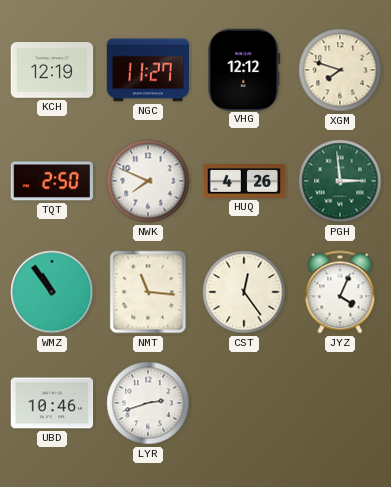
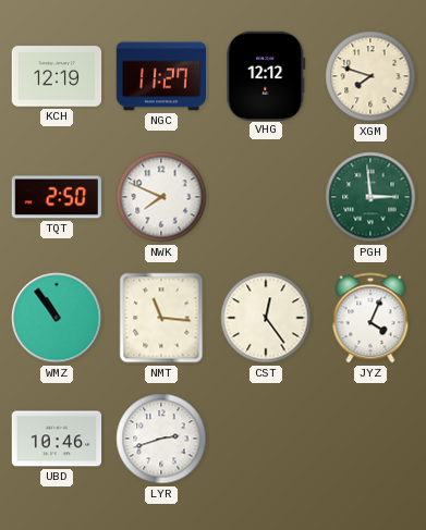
HUQ: 4:26 -> none (244, 182)
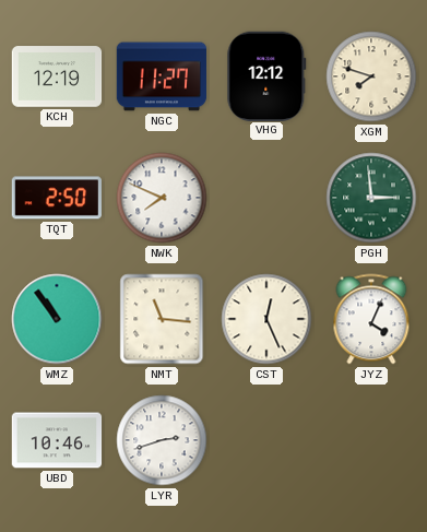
CST: 12:24 -> 12:26 (266, 319)
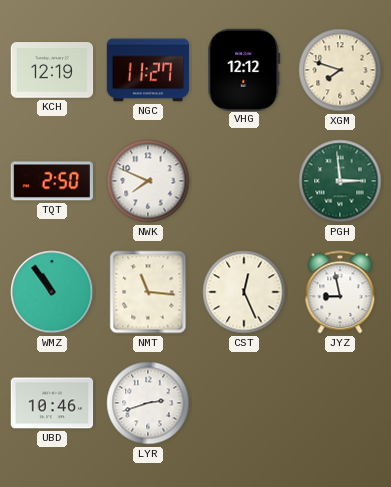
JYZ: 4:04 -> 8:58 (340, 292)
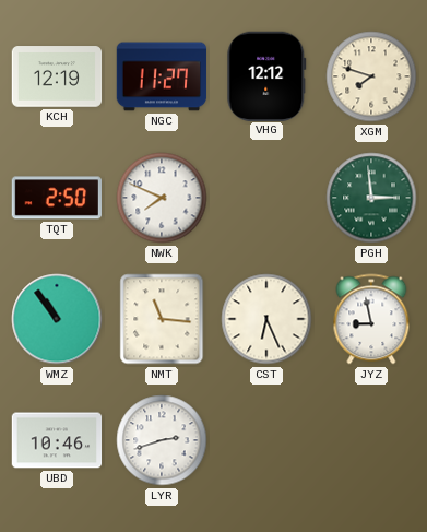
CST: 12:26 -> 6:26 (266, 319)
